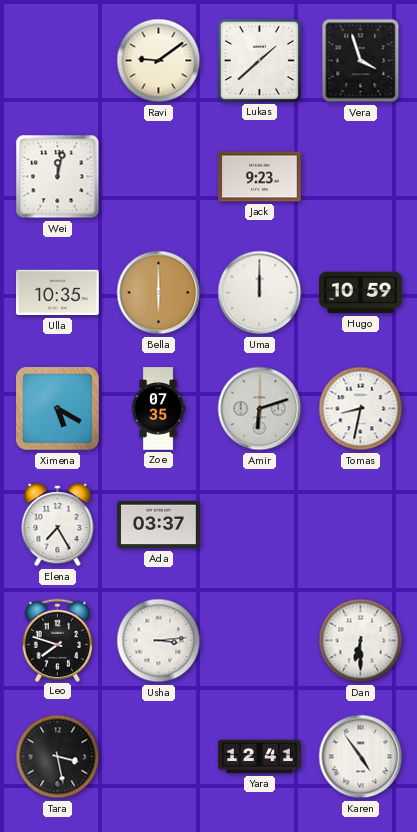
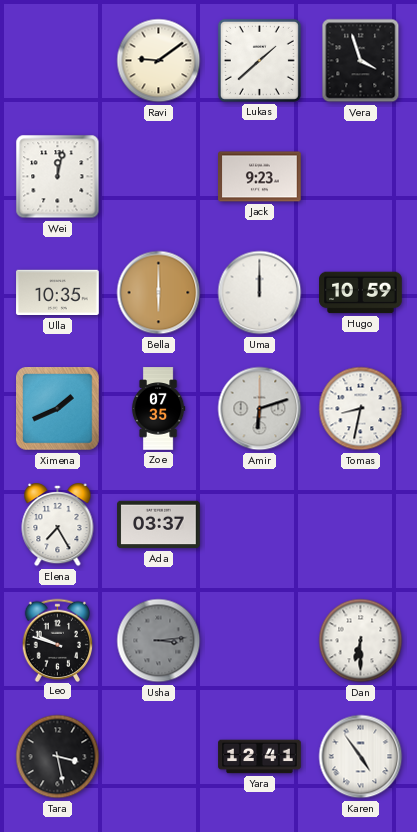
Ximena: 5:20 -> 1:41 (58, 409)
Leo: 7:48 -> 9:48 (58, 640)
Usha dial: white -> grey (159, 641)
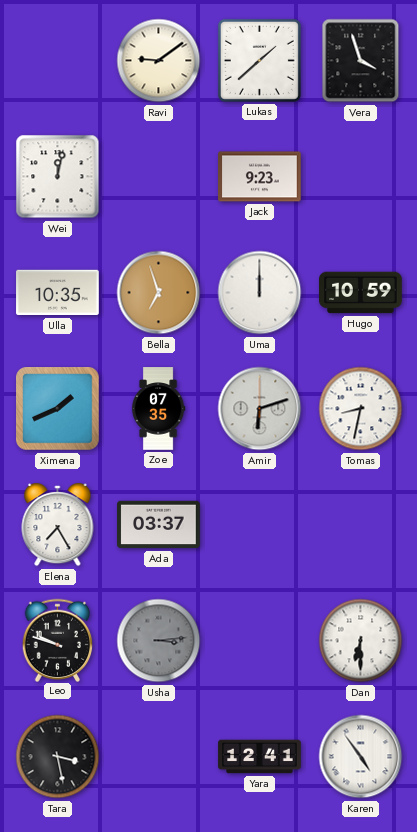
Bella: 6:00 -> 6:57 (159, 293)
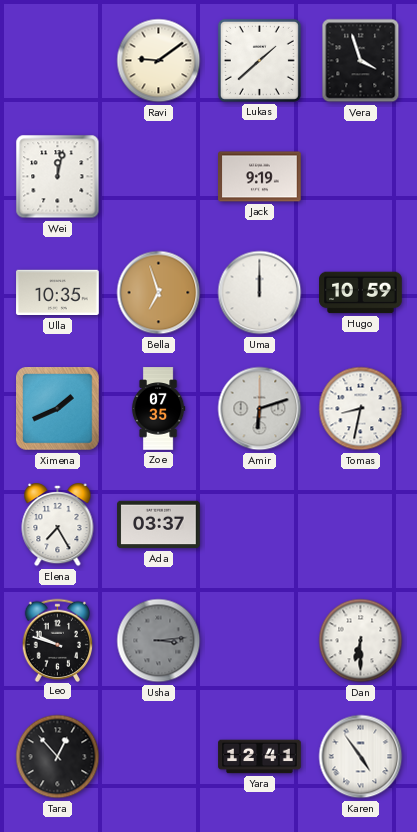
Jack: 9:23 -> 9:19 (260, 177)
Tara: 3:28 -> 12:53 (58, 757)
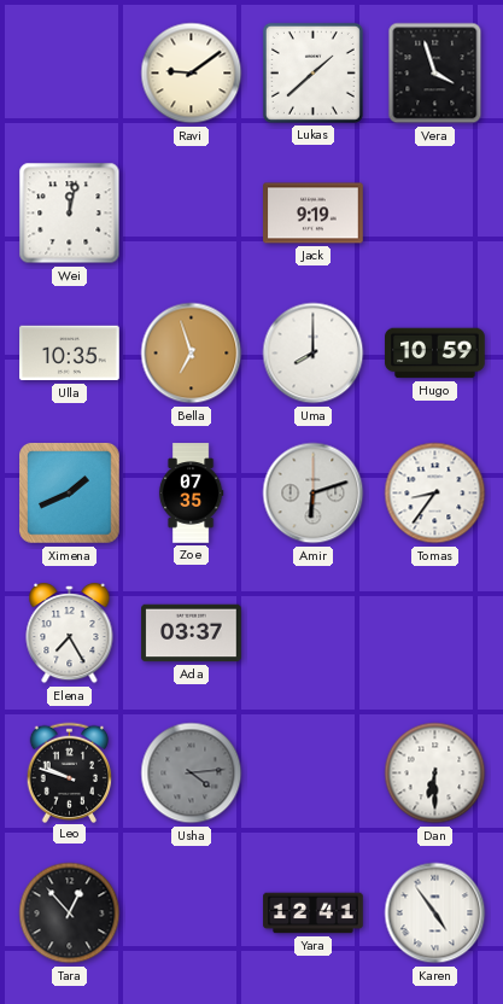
Uma: 12:00 -> 8:00 (314, 354)
Tomas: 8:32 -> 8:36 (435, 494)
Usha: 3:14 -> 4:14 (192, 774)
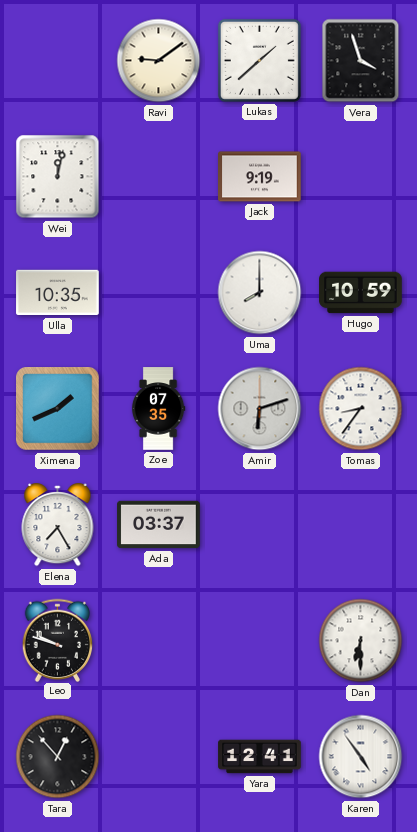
Bella: 6:57 -> none (192, 354)
Usha: 4:14 -> none (192, 774)
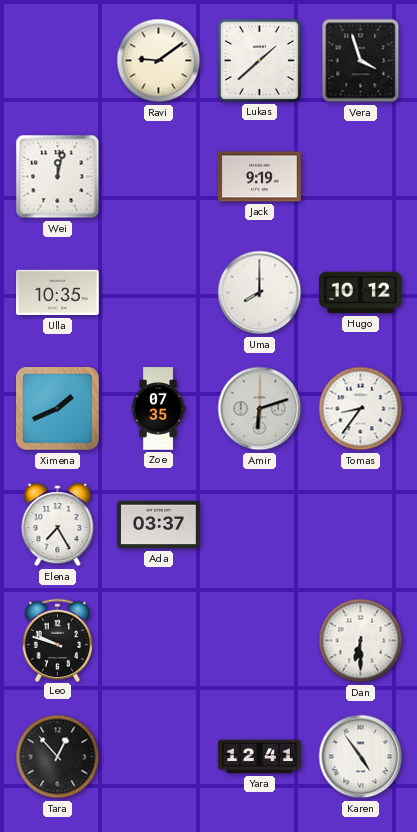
Hugo: 10:59 -> 10:12 (361, 293)
